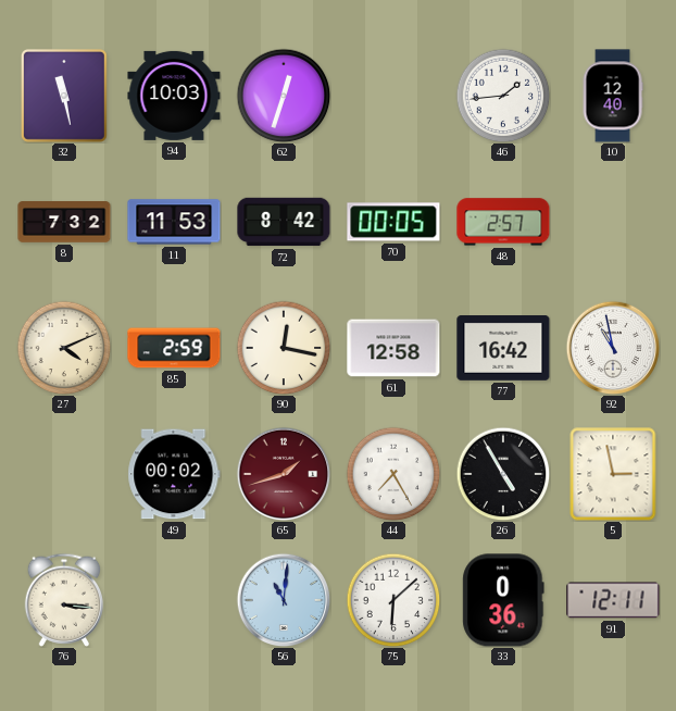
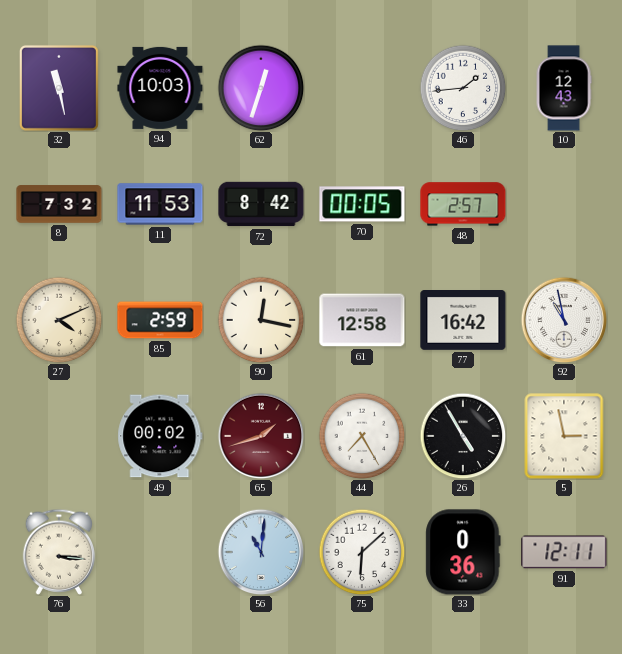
10: 12:40 -> 12:43 (564, 88)
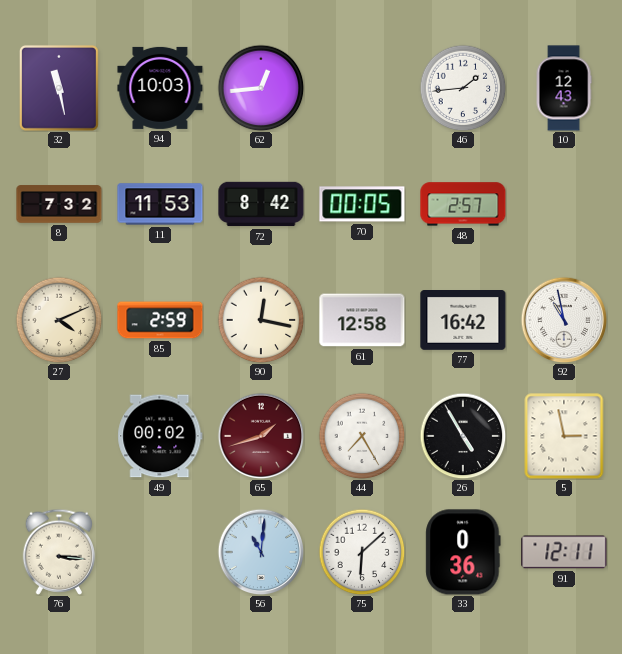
62: 12:33 -> 12:44 (261, 88)
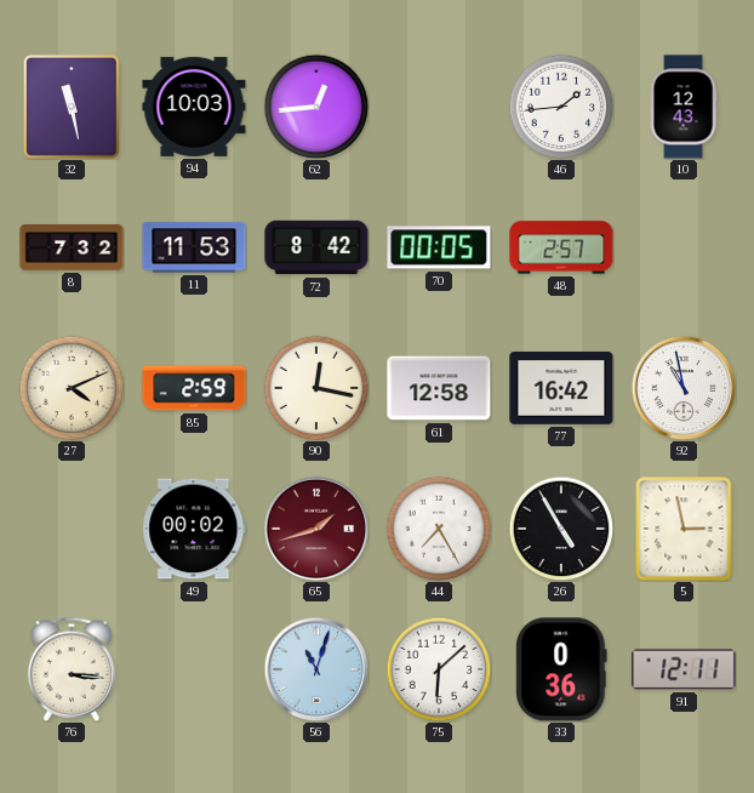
56: 11:01 -> 11:03 (316, 669)
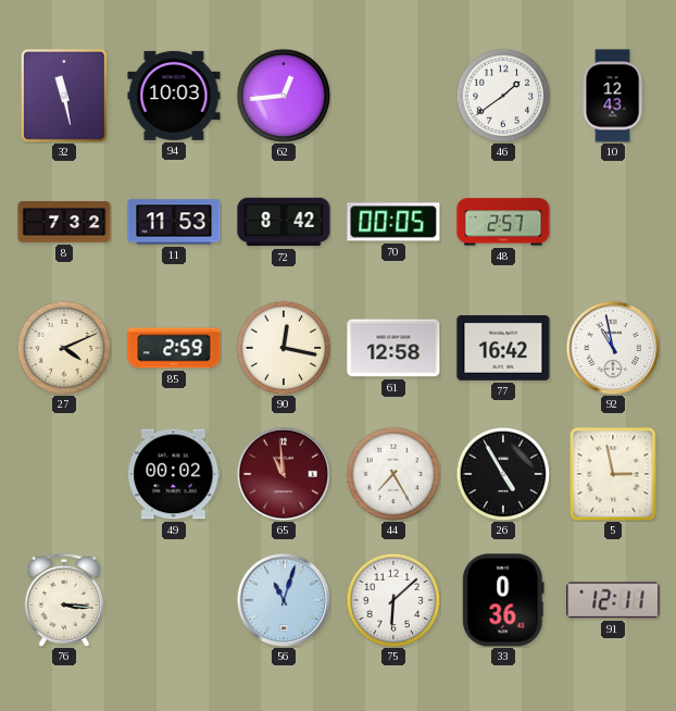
46: 1:44 -> 1:39 (503, 96)
65: 1:42 -> 10:59 (284, 474)
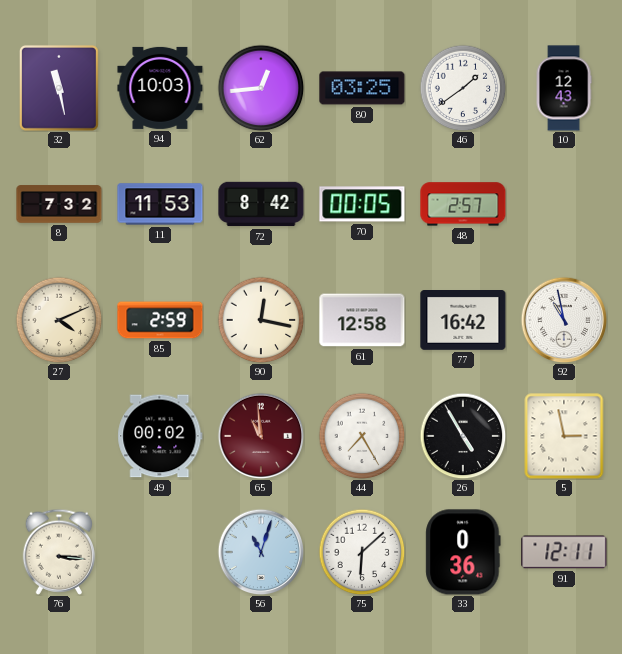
80: none -> 03:25 (362, 88)
